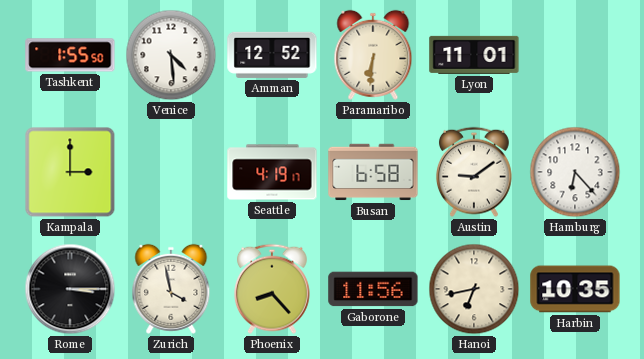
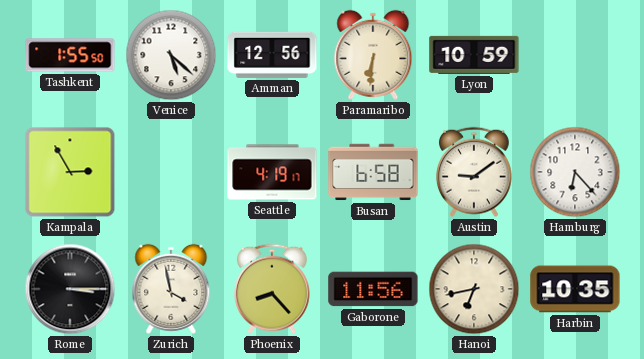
Venice: 4:29 -> 5:22 (171, 55)
Amman: 12:52 -> 12:56 (272, 55)
Lyon: 11:01 -> 10:59 (474, 55)
Kampala: 3:00 -> 2:55 (70, 172)
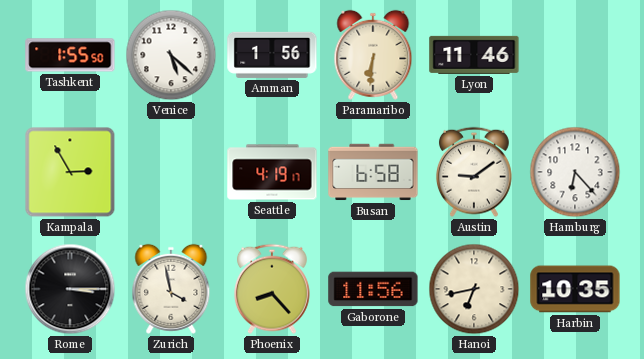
Amman: 12:56 -> 1:56 (272, 55)
Lyon: 10:59 -> 11:46 (474, 55)
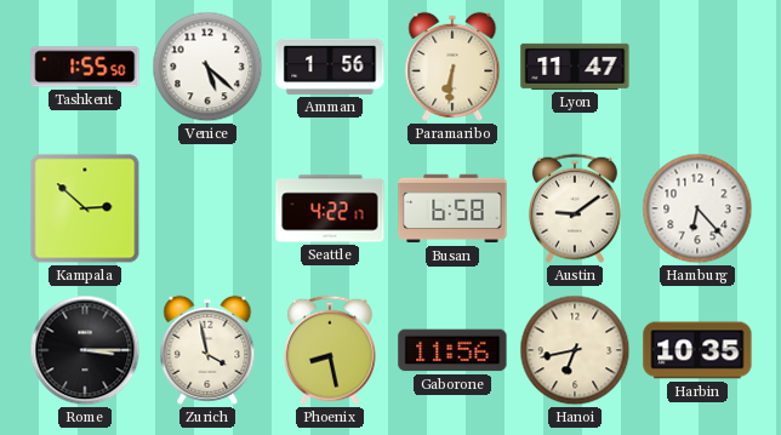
Lyon: 11:46 -> 11:47 (575, 67)
Kampala: 2:55 -> 2:52 (85, 208)
Seattle: 4:19 -> 4:22 (330, 208)
Phoenix: 8:23 -> 8:28 (330, 350)
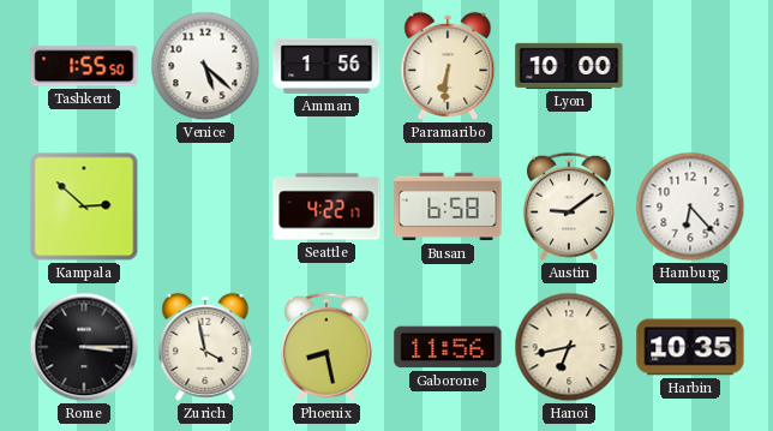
Lyon: 11:47 -> 10:00 (569, 66)
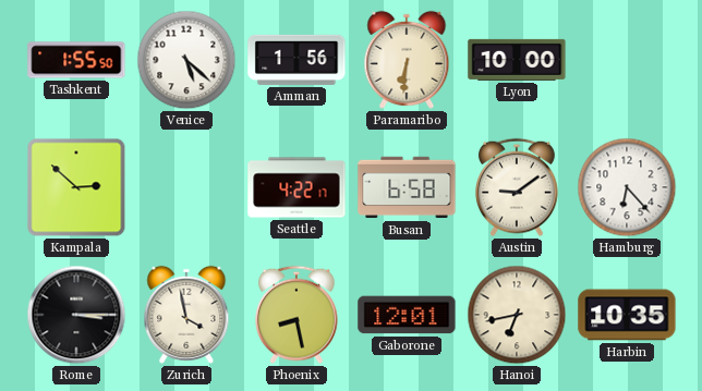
Gaborone: 11:56 -> 12:01 (407, 315)
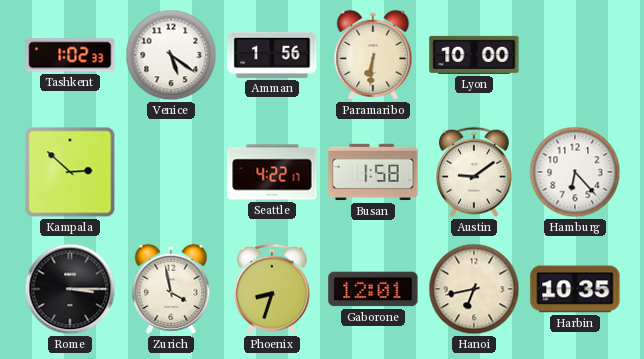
Tashkent: 1:55 -> 1:02 (70, 55)
Venice: 5:22 -> 5:21 (171, 55)
Busan: 6:58 -> 1:58 (373, 172)
Phoenix: 8:28 -> 8:33 (272, 289)
